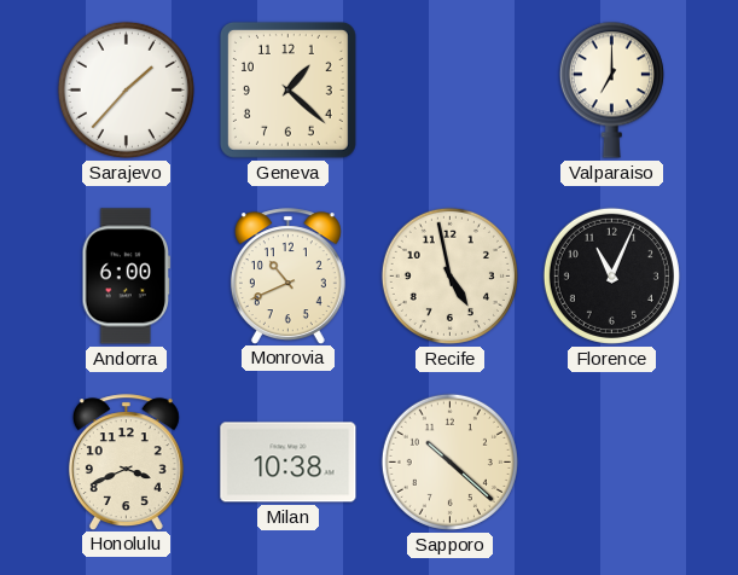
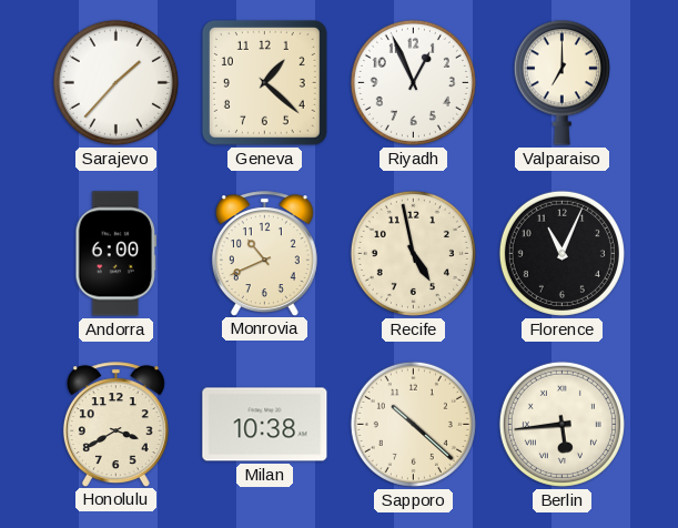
Riyadh: none -> 12:56 (413, 82)
Honolulu: 3:41 -> 3:40 (115, 424)
Berlin: none -> 5:44 (561, 424)
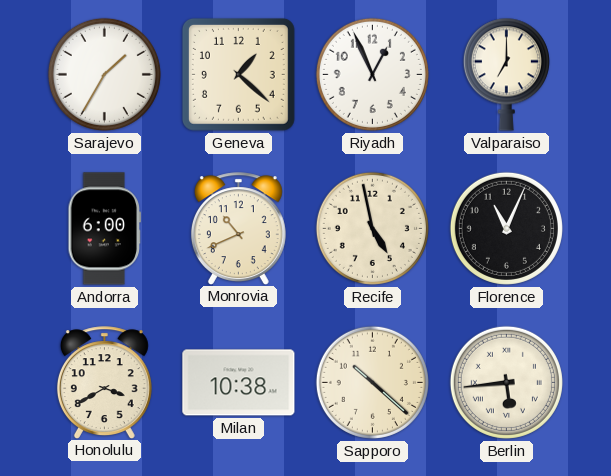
Sarajevo: 1:37 -> 1:35 (104, 74)
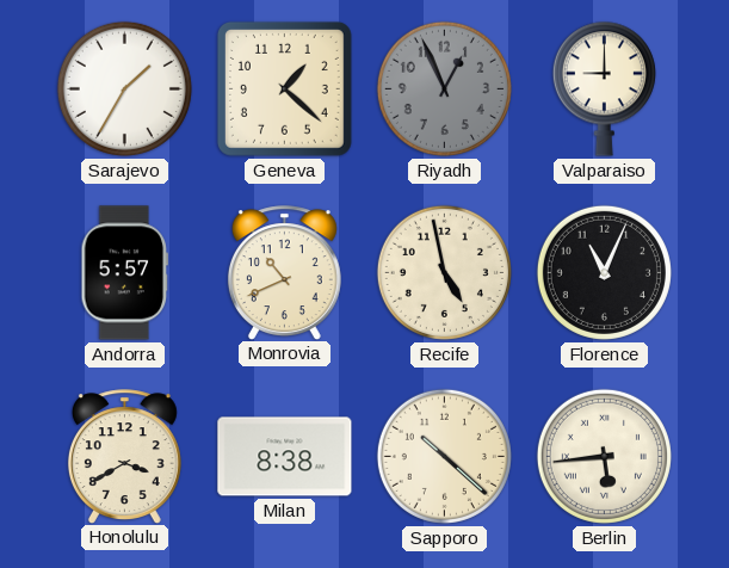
Riyadh dial: white -> grey (444, 88)
Valparaiso: 7:00 -> 9:00 (604, 88)
Andorra: 6:00 -> 5:57 (124, 273)
Milan: 10:38 -> 8:38 (285, 457)
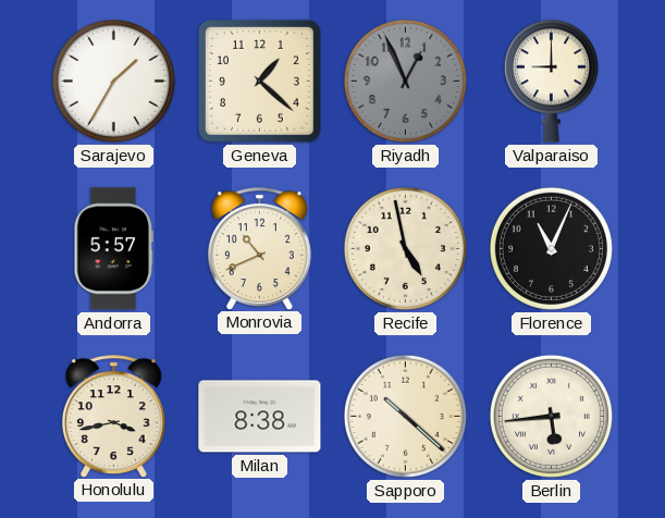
Honolulu: 3:40 -> 3:43 (113, 416)
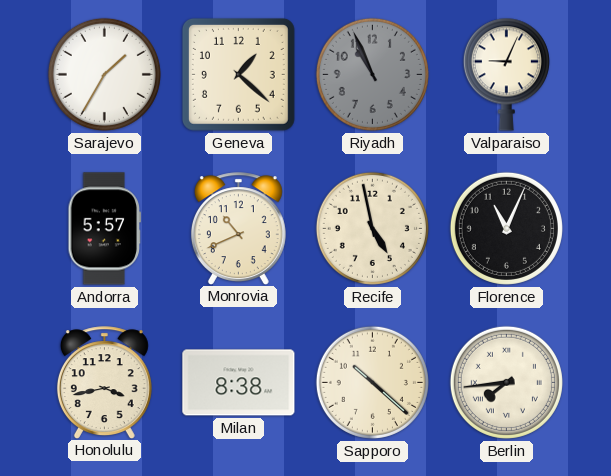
Riyadh: 12:56 -> 10:56 (372, 74)
Valparaiso: 9:00 -> 9:04 (506, 74)
Berlin: 5:44 -> 7:44 (506, 382)
